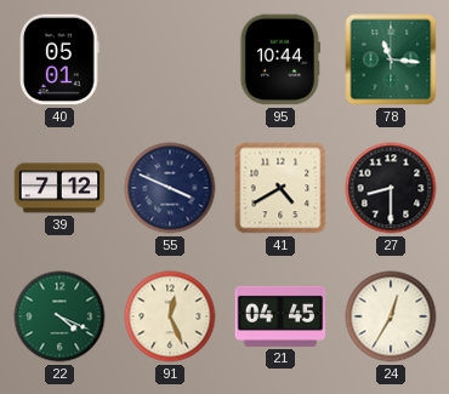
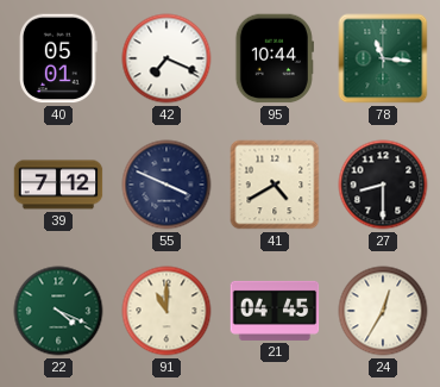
42: none -> 7:19 (166, 58)
91: 12:26 -> 11:00 (166, 311)
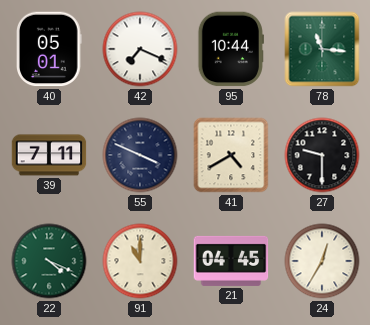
39: 7:12 -> 7:11 (49, 155)
27: 8:30 -> 9:30 (322, 155)
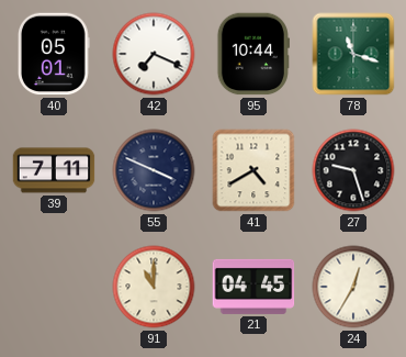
78: 11:16 -> 11:18 (353, 54)
27: 9:30 -> 9:27 (353, 170)
22: 4:19 -> none (49, 261)
